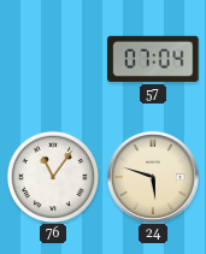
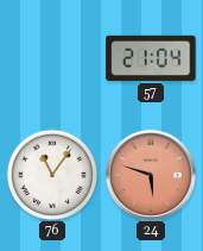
57: 07:04 -> 21:04 (151, 58)
24 dial: cream -> salmon (151, 175)
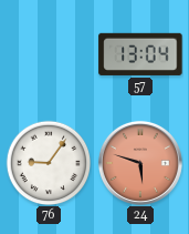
57: 21:04 -> 13:04 (140, 54)
76: 11:06 -> 9:06 (49, 163)
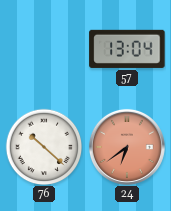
76: 9:06 -> 10:22 (44, 147)
24: 5:48 -> 6:39 (127, 147)
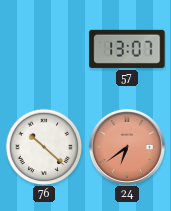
57: 13:04 -> 13:07 (127, 49)
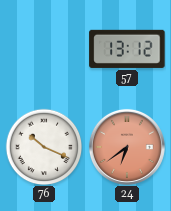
57: 13:07 -> 13:12 (127, 49)
76: 10:22 -> 10:19 (44, 147)
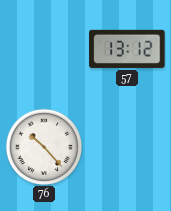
76: 10:19 -> 10:23 (44, 147)
24: 6:39 -> none (127, 147)
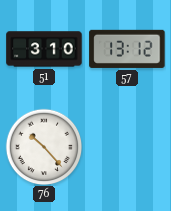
51: none -> 3:10 (44, 49)
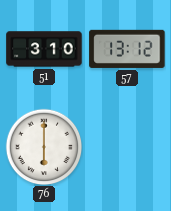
76: 10:23 -> 6:00 (44, 147)
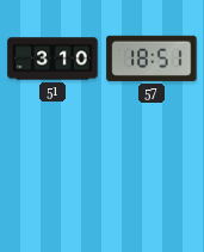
57: 13:12 -> 18:51 (152, 59)
76: 6:00 -> none (44, 147)
